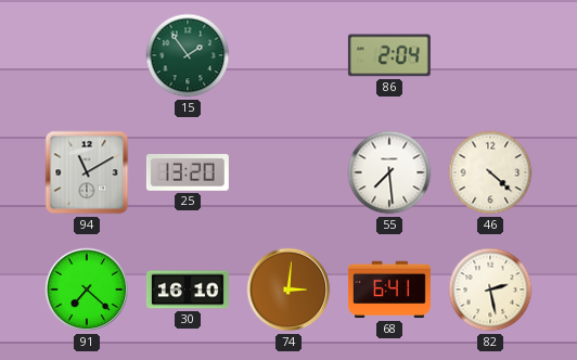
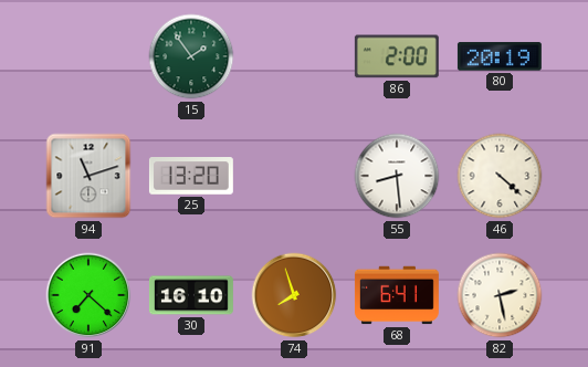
86: 2:04 -> 2:00 (397, 56)
80: none -> 20:19 (500, 56)
94: 11:10 -> 11:12 (88, 176)
55: 7:29 -> 8:29 (397, 176)
74: 3:01 -> 7:57 (294, 295)
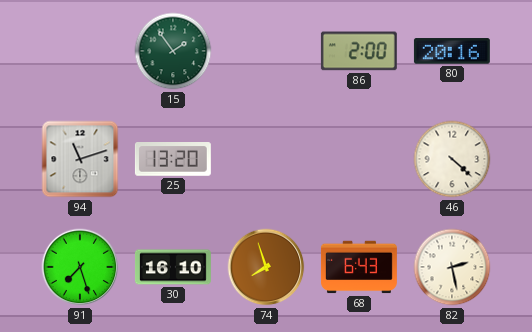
80: 20:19 -> 20:16 (452, 51)
55: 8:29 -> none (397, 176)
91: 7:22 -> 7:27 (80, 267)
68: 6:41 -> 6:43 (359, 267)
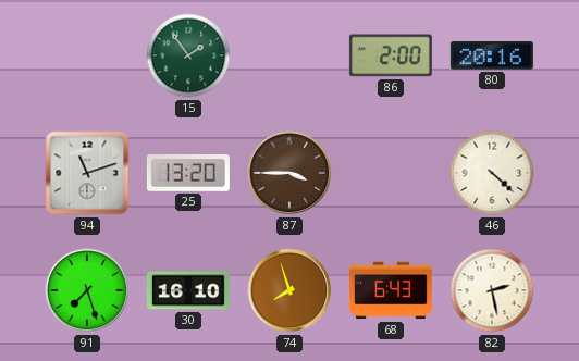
87: none -> 3:45 (289, 173)
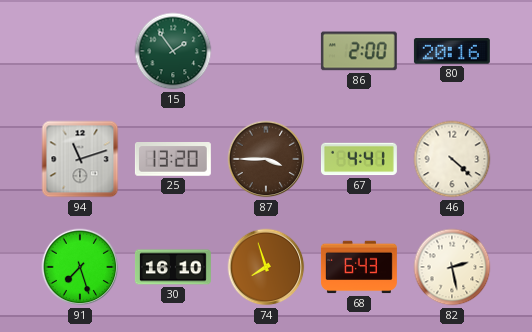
67: none -> 4:41 (359, 159)
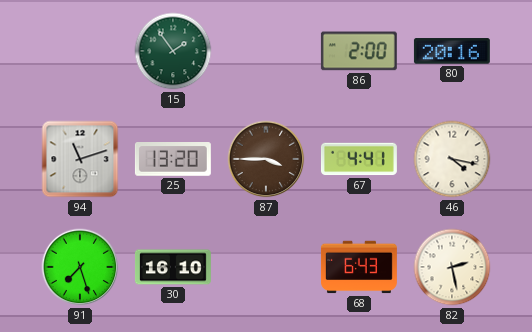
46: 4:22 -> 4:17 (452, 159)
74: 7:57 -> none (266, 267)
